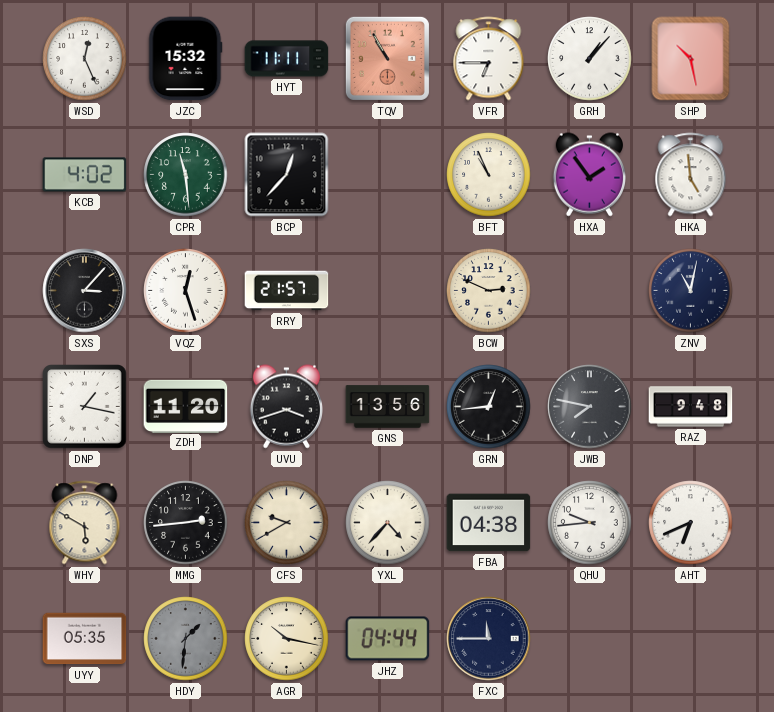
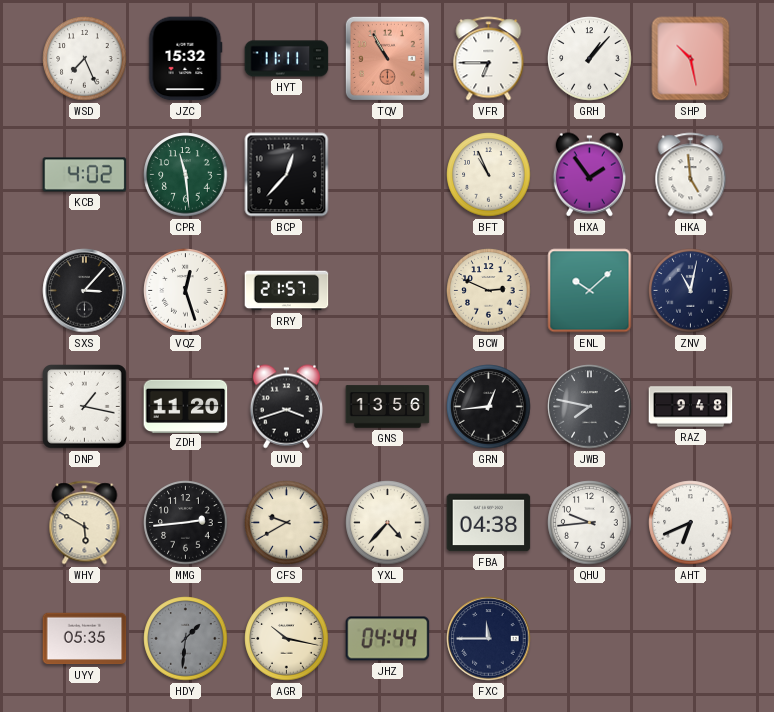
WSD: 12:26 -> 7:26 (85, 59)
ENL: none -> 10:08 (590, 291)
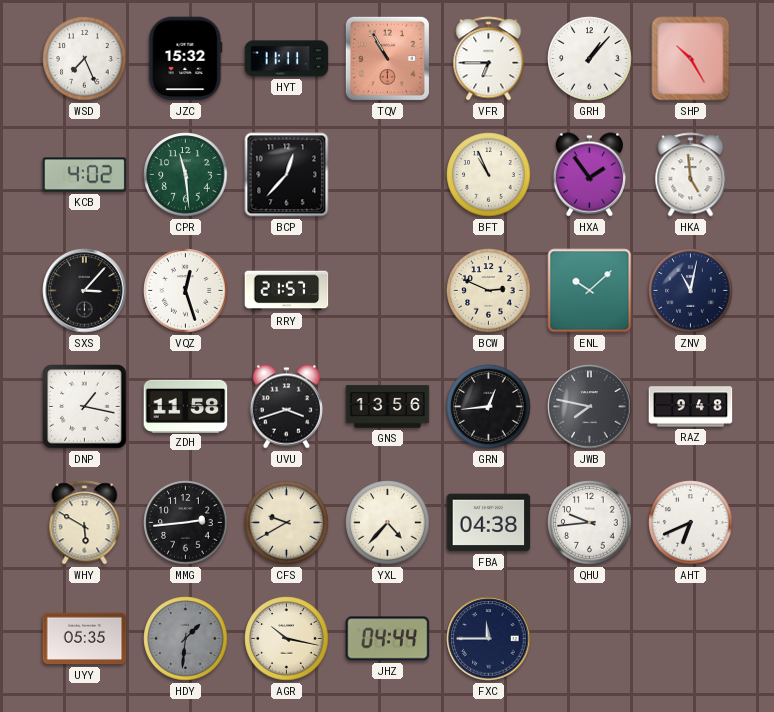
SHP: 10:28 -> 10:25 (691, 59)
ZDH: 11:20 -> 11:58 (186, 406)
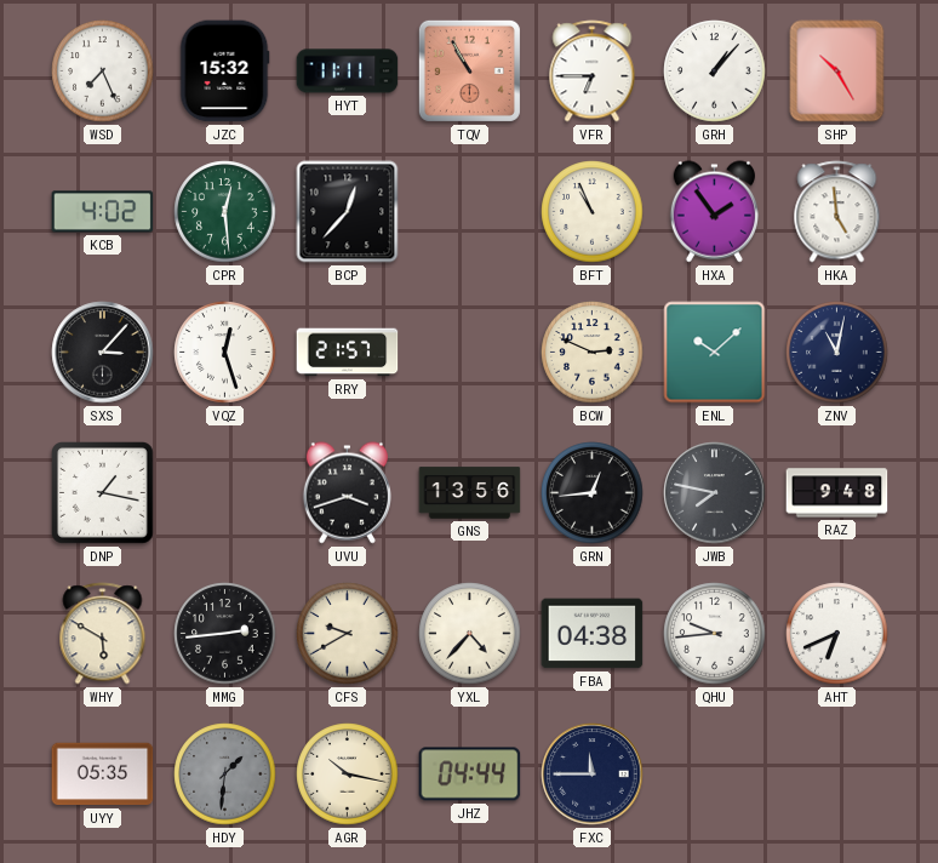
CPR: 11:29 -> 12:29 (225, 212)
ZDH: 11:58 -> none (186, 406)
